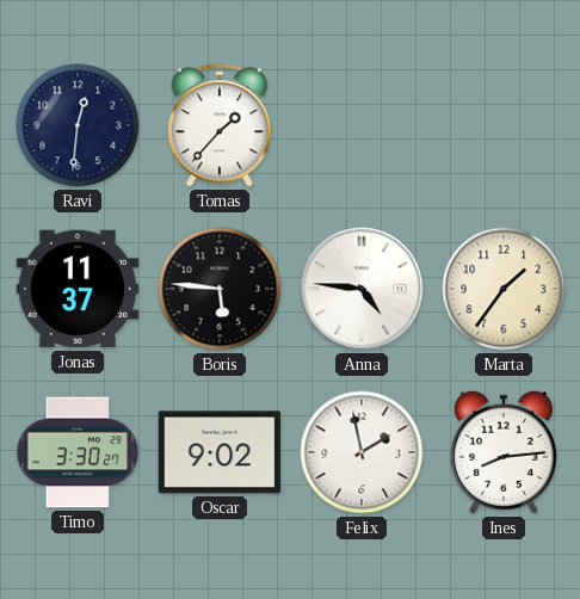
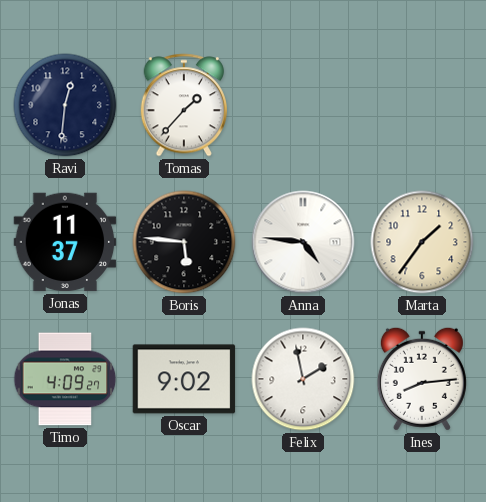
Timo: 3:30 -> 4:09 (65, 379)
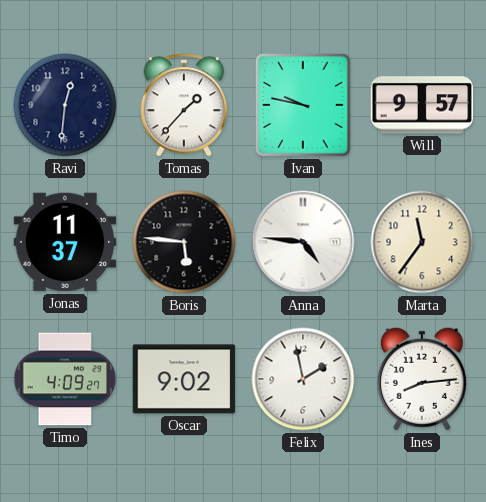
Ivan: none -> 9:47 (303, 106)
Will: none -> 9:57 (422, 105)
Marta: 1:36 -> 11:36 (422, 242)
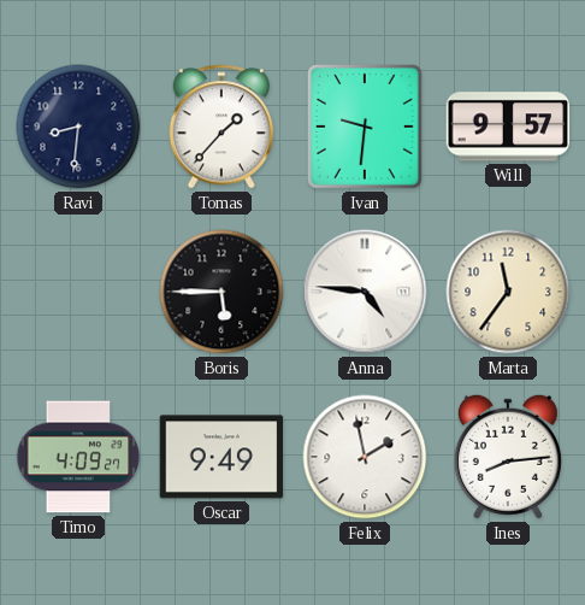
Ravi: 12:31 -> 8:31 (78, 127)
Ivan: 9:47 -> 9:31 (365, 128)
Jonas: 11:37 -> none (65, 242)
Boris: 5:46 -> 5:45 (221, 292)
Oscar: 9:02 -> 9:49 (221, 457)
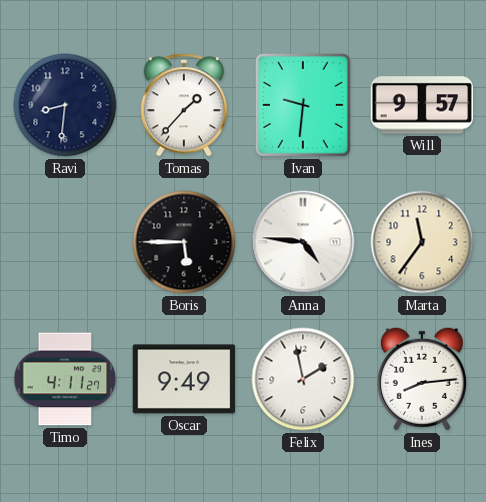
Timo: 4:09 -> 4:11 (65, 379)
